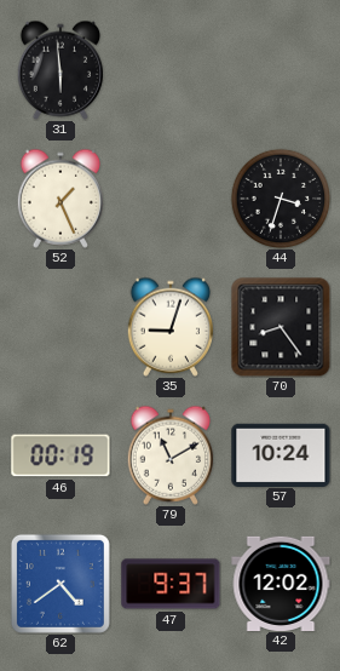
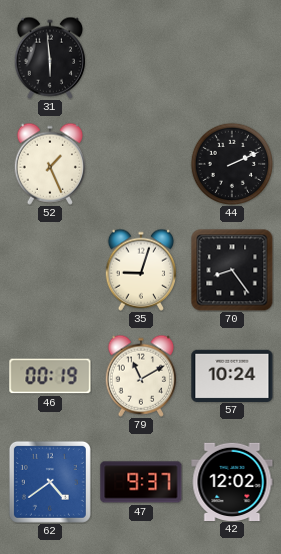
44: 3:33 -> 2:11 (232, 164)
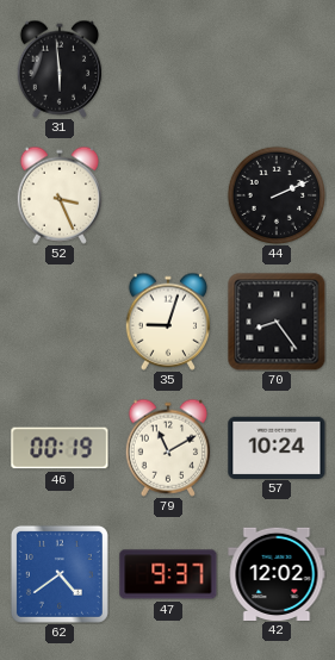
52: 1:26 -> 3:26 (58, 195)
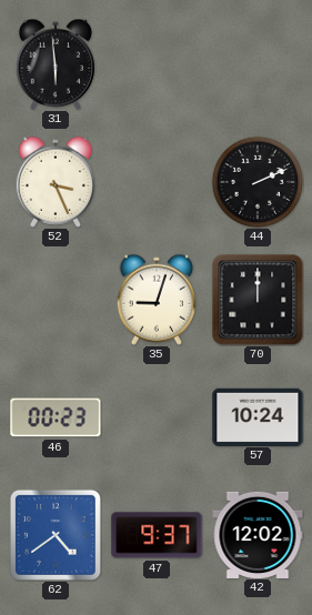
70: 8:24 -> 12:00 (258, 300)
46: 00:19 -> 00:23 (56, 417)
79: 11:10 -> none (167, 448)
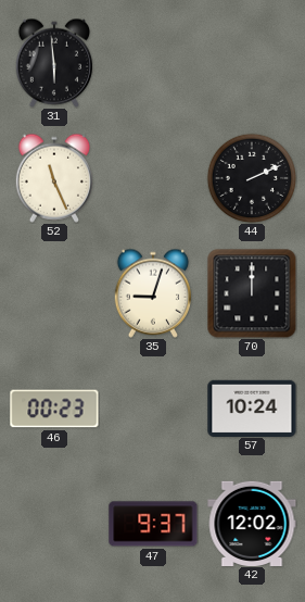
52: 3:26 -> 11:26 (53, 178)
62: 4:39 -> none (56, 535)
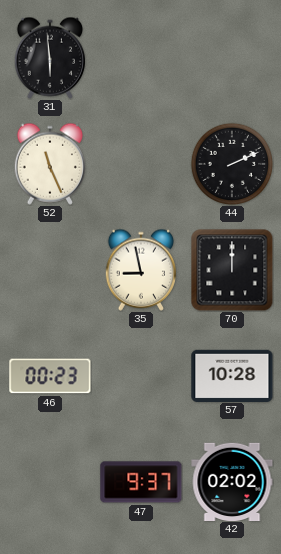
35: 9:03 -> 8:58 (140, 270)
57: 10:24 -> 10:28 (232, 375)
42: 12:02 -> 02:02 (232, 481)
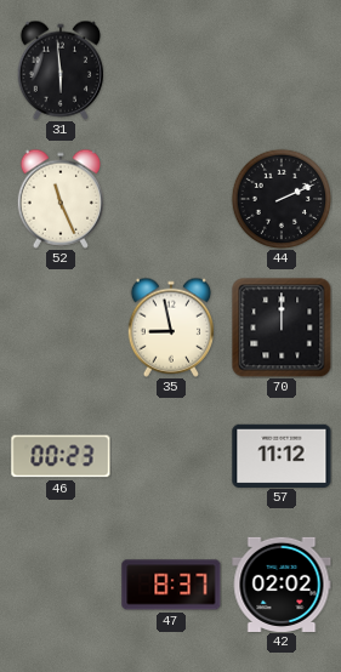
57: 10:28 -> 11:12 (282, 455)
47: 9:37 -> 8:37 (171, 585)
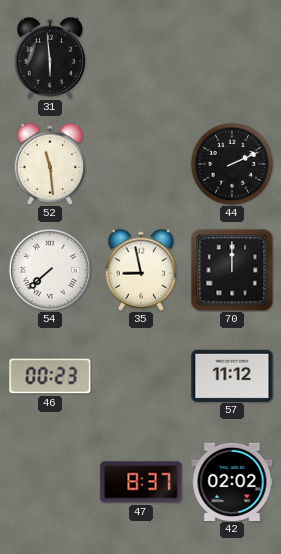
52: 11:26 -> 11:29 (49, 164)
54: none -> 7:38 (50, 270)
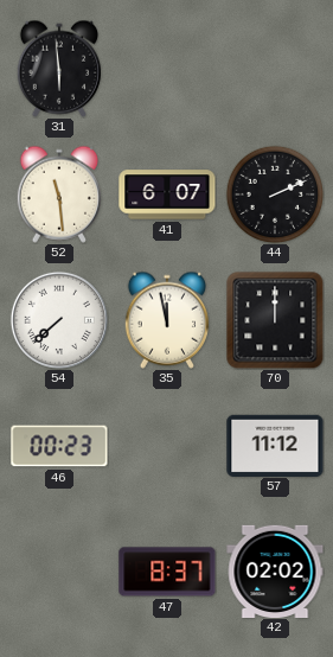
41: none -> 6:07 (167, 194)
35: 8:58 -> 11:58 (166, 320)
